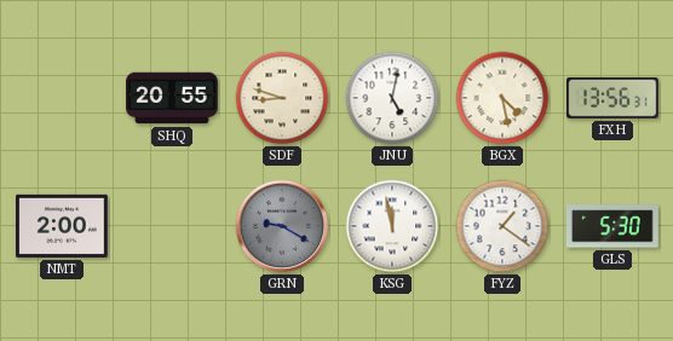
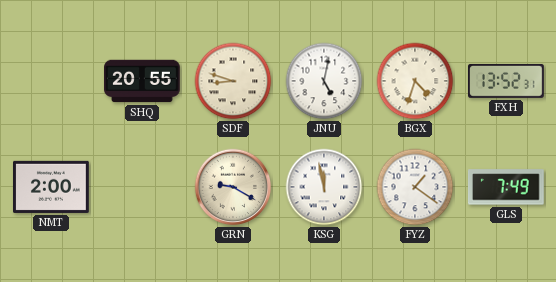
BGX: 4:28 -> 4:33 (415, 81)
FXH: 13:56 -> 13:52 (507, 81)
GRN dial: grey -> cream (233, 187)
GLS: 5:30 -> 7:49 (506, 187)
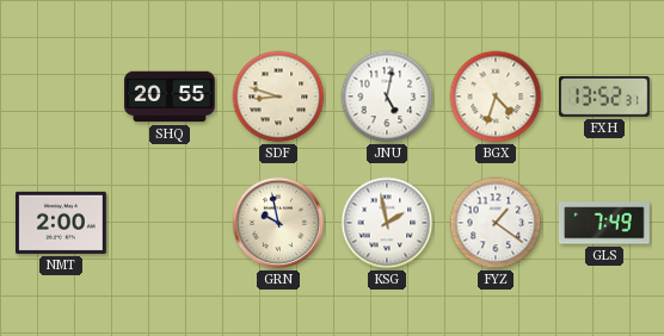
GRN: 9:20 -> 9:58 (278, 223)
KSG: 11:58 -> 1:58 (387, 223)
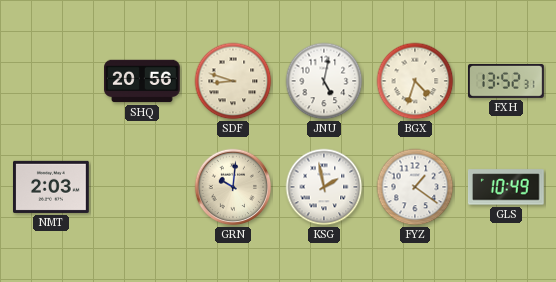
SHQ: 20:55 -> 20:56 (143, 81)
NMT: 2:00 -> 2:03 (52, 187)
GRN: 9:58 -> 10:01 (233, 187)
GLS: 7:49 -> 10:49 (506, 187)
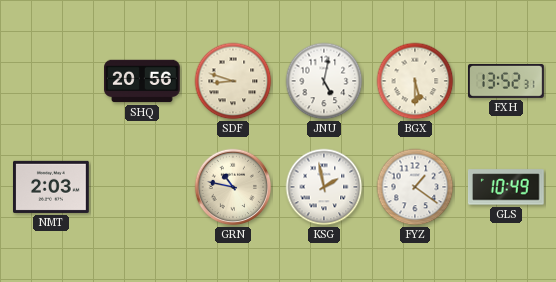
BGX: 4:33 -> 5:30 (415, 81)
GRN: 10:01 -> 10:47 (233, 187)
